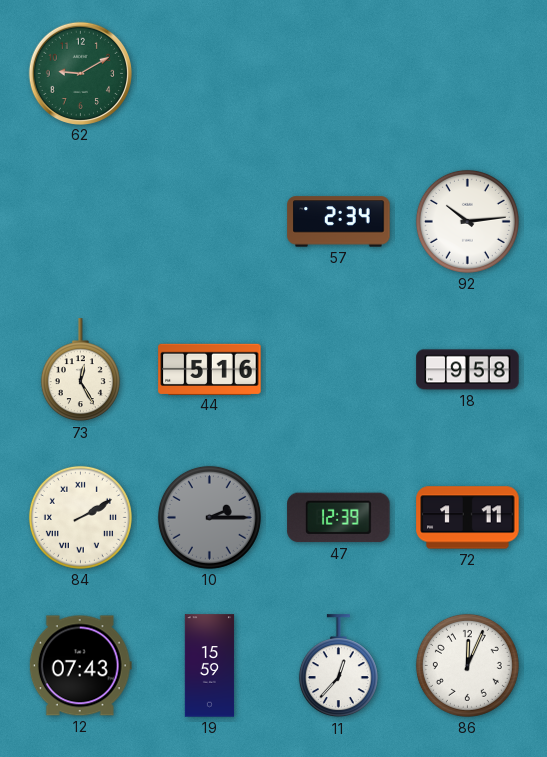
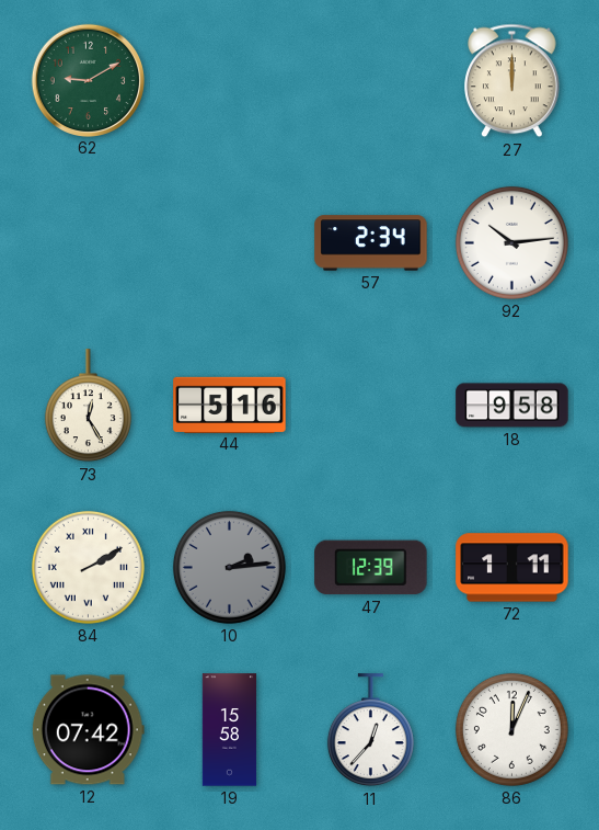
27: none -> 12:00 (512, 81)
10: 2:15 -> 2:14 (229, 567)
12: 07:43 -> 07:42 (88, 730)
19: 15:59 -> 15:58 (230, 730)
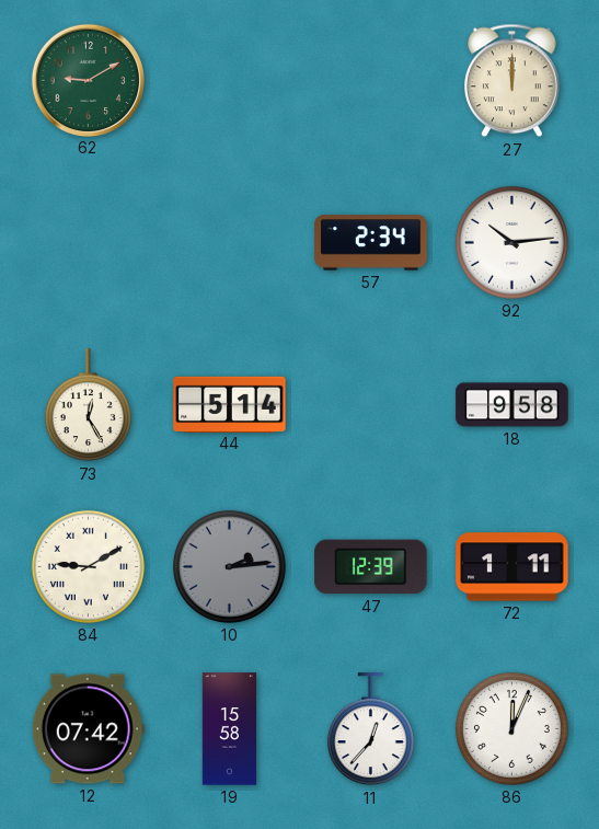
44: 5:16 -> 5:14 (230, 404)
84: 2:10 -> 9:10 (88, 566)
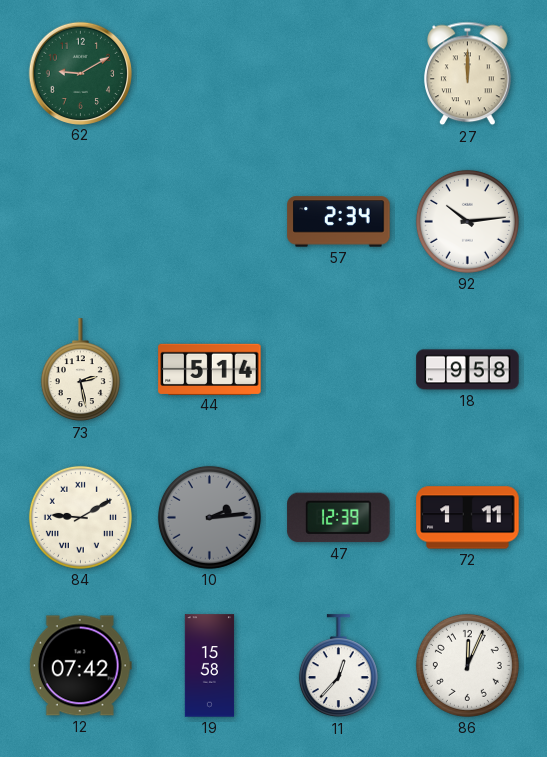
73: 12:25 -> 2:28 (80, 370)
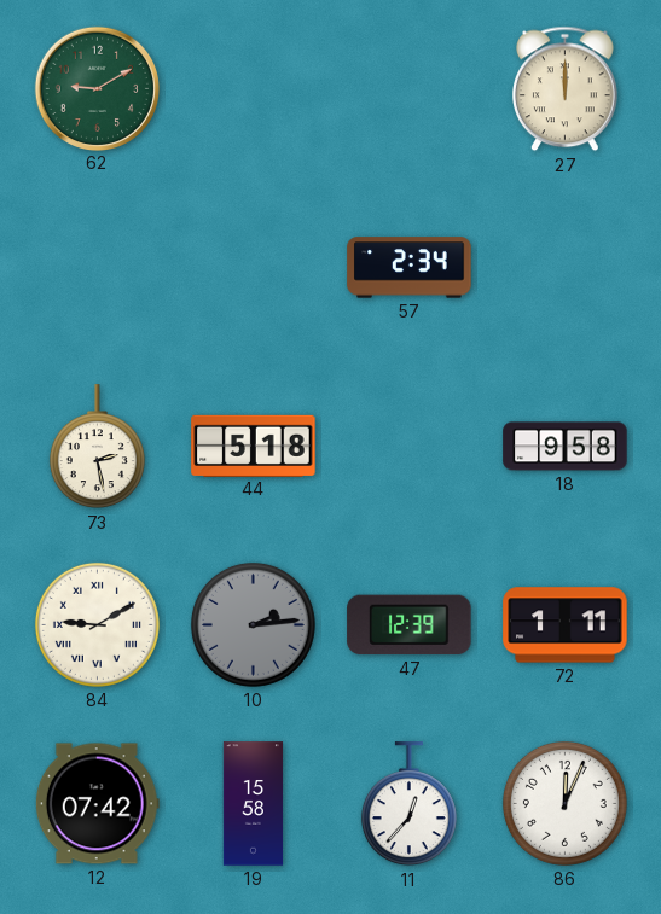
92: 10:14 -> none (467, 221)
44: 5:14 -> 5:18 (254, 446)
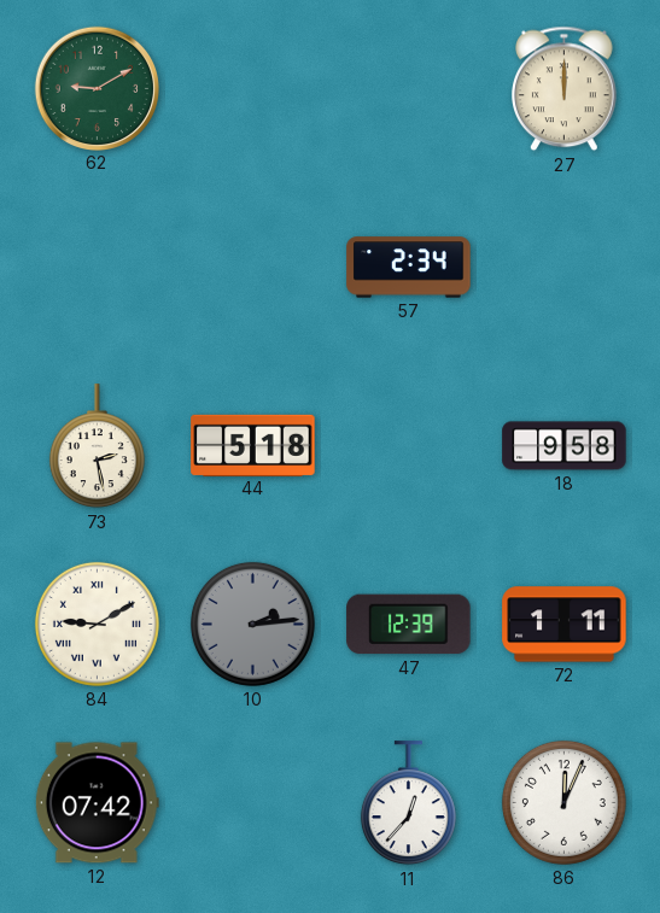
19: 15:58 -> none (254, 804)
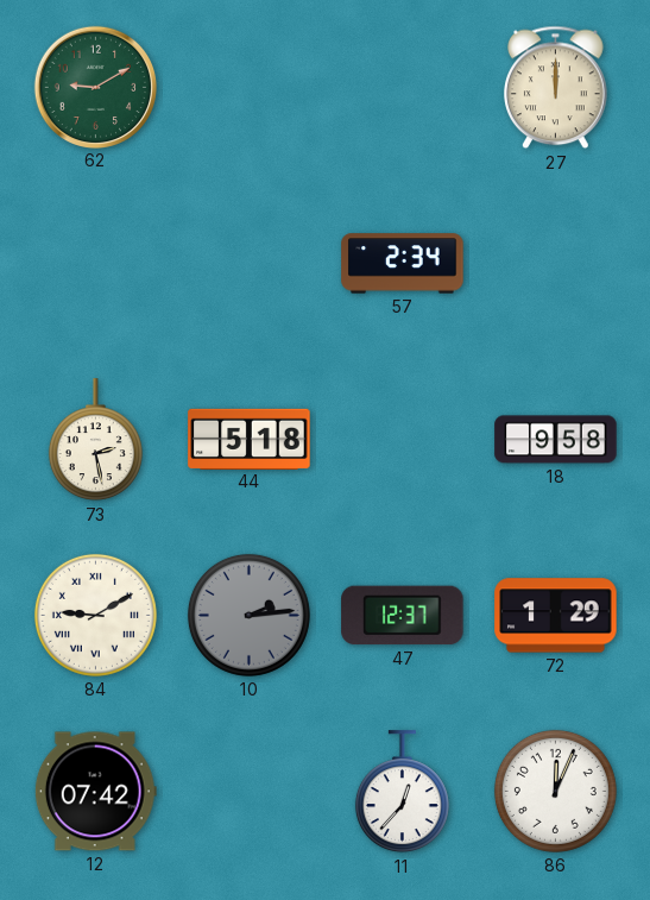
47: 12:39 -> 12:37 (403, 616)
72: 1:11 -> 1:29 (556, 616)
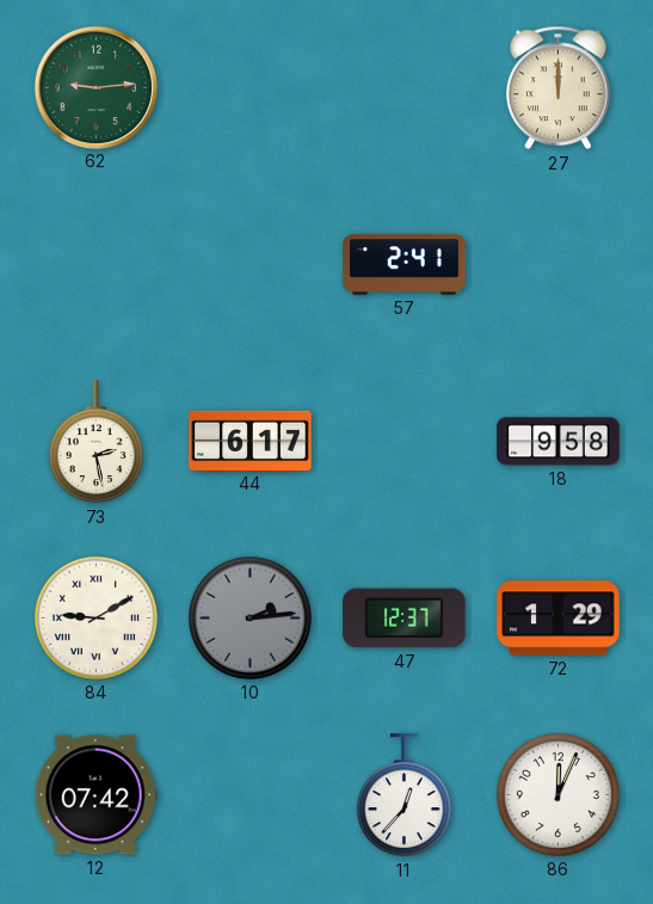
62: 9:10 -> 9:14 (96, 87)
57: 2:34 -> 2:41 (405, 265)
44: 5:18 -> 6:17 (251, 441)
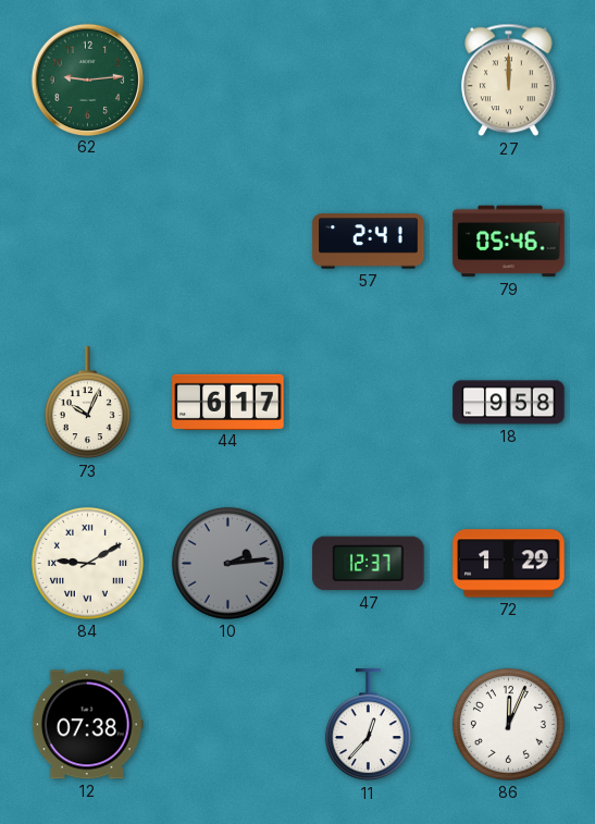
79: none -> 05:46 (509, 242)
73: 2:28 -> 10:04 (87, 403)
12: 07:42 -> 07:38 (87, 725)
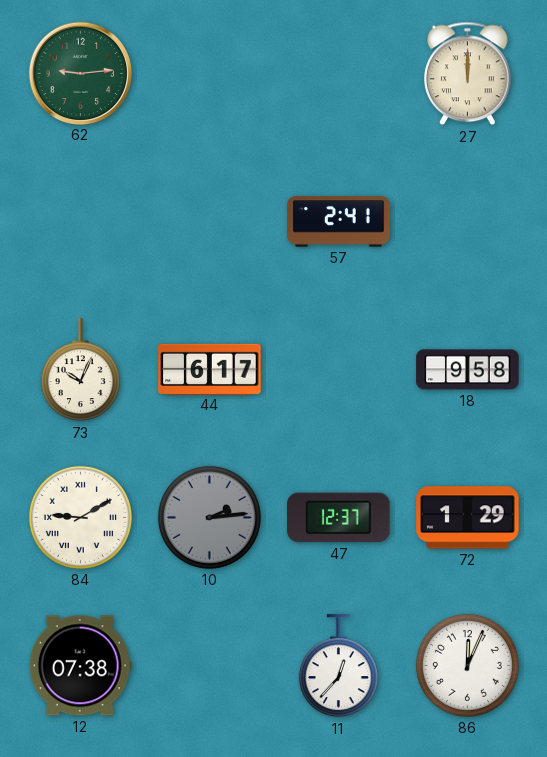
79: 05:46 -> none (509, 242)
